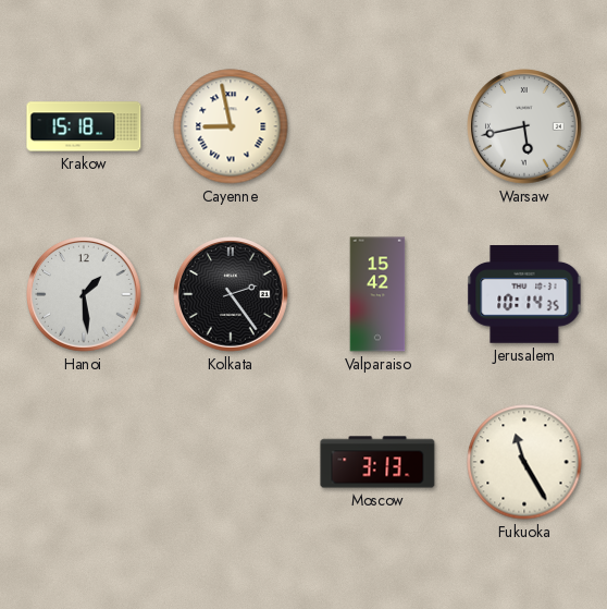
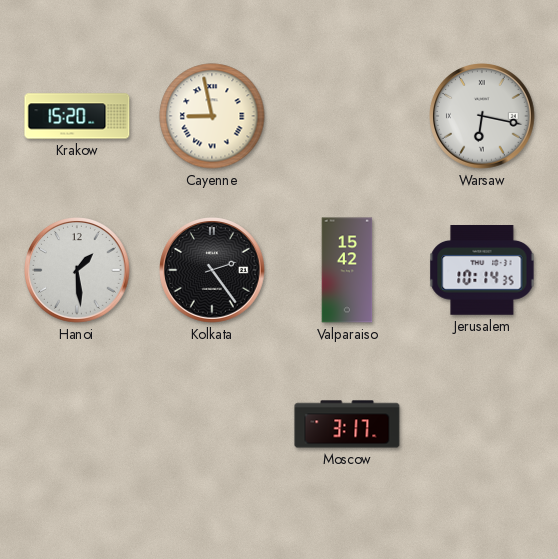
Krakow: 15:18 -> 15:20 (77, 116)
Warsaw: 5:43 -> 6:17 (483, 117)
Moscow: 3:13 -> 3:17 (347, 424)
Fukuoka: 11:25 -> none (524, 462)
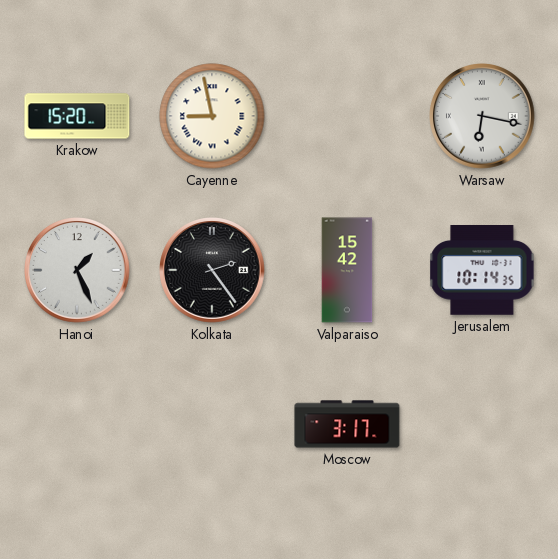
Hanoi: 1:29 -> 1:26 (78, 271)
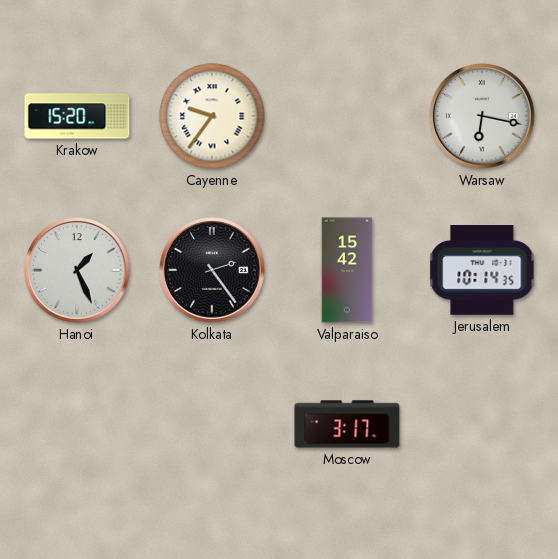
Cayenne: 8:58 -> 9:36 (212, 116)
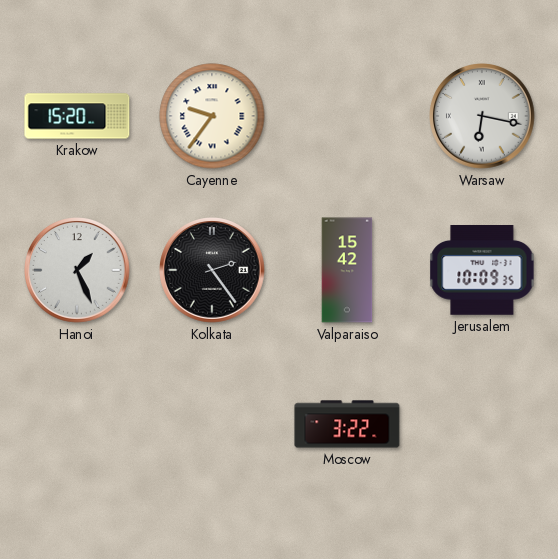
Jerusalem: 10:14 -> 10:09 (482, 271)
Moscow: 3:17 -> 3:22 (347, 424)
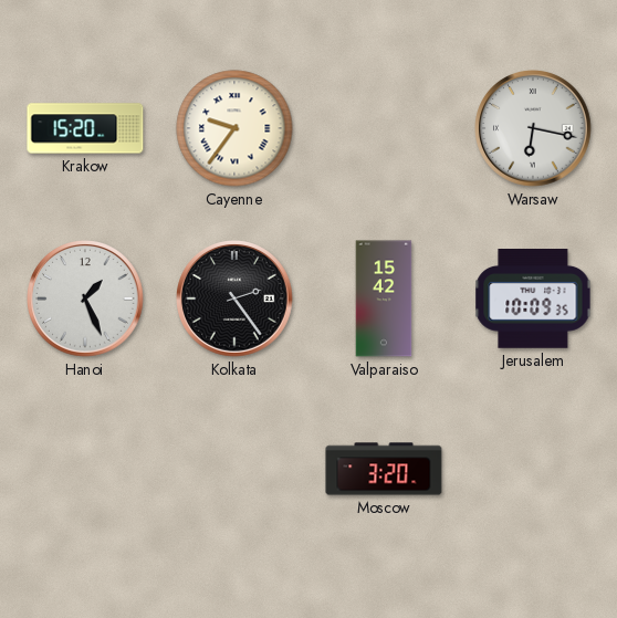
Moscow: 3:22 -> 3:20 (384, 469)
